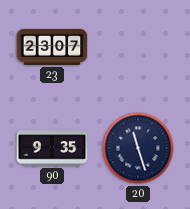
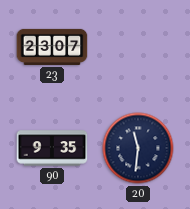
20: 11:27 -> 11:31 (138, 148)
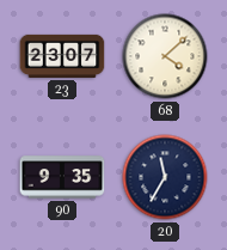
68: none -> 4:08 (165, 56)
20: 11:31 -> 11:35 (165, 177)
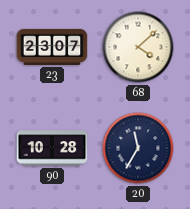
90: 9:35 -> 10:28 (52, 148)
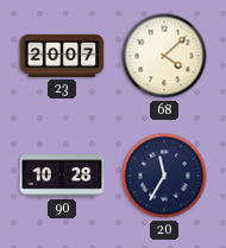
23: 23:07 -> 20:07 (62, 56)
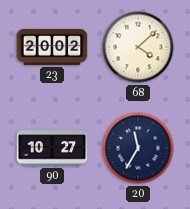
23: 20:07 -> 20:02 (52, 47)
90: 10:28 -> 10:27 (52, 148)
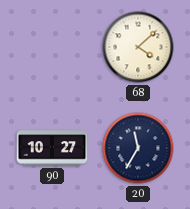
23: 20:02 -> none (52, 47)
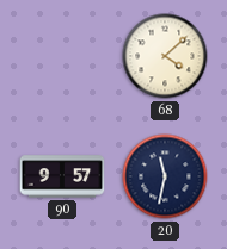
90: 10:27 -> 9:57 (62, 176)
20: 11:35 -> 11:32 (165, 176)
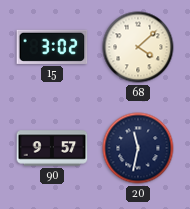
15: none -> 3:02 (52, 47)
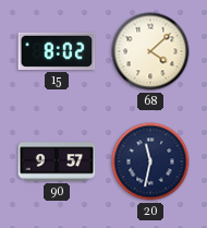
15: 3:02 -> 8:02 (57, 51)
